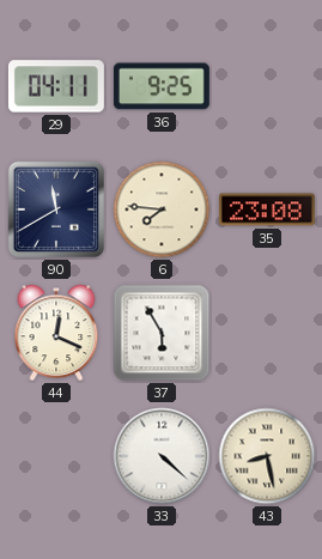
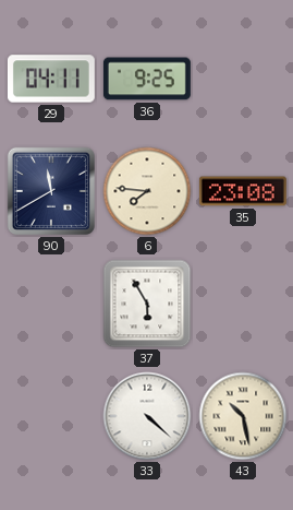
44: 12:19 -> none (56, 333)
43: 8:28 -> 10:28 (243, 416)
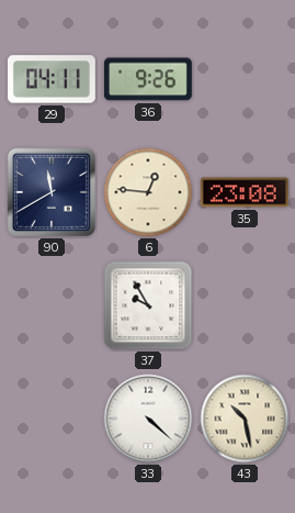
36: 9:25 -> 9:26 (148, 79)
6: 7:46 -> 12:46 (148, 192)
37: 5:55 -> 9:55 (148, 305)
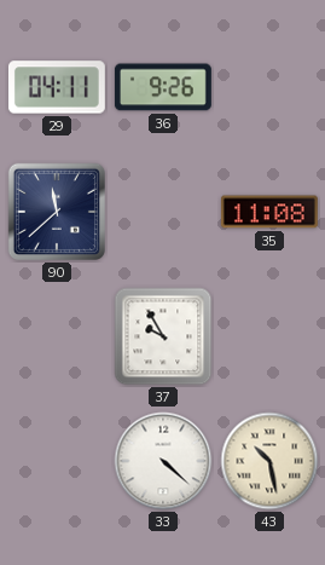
90: 11:40 -> 11:38 (57, 212)
6: 12:46 -> none (148, 192)
35: 23:08 -> 11:08 (269, 212)
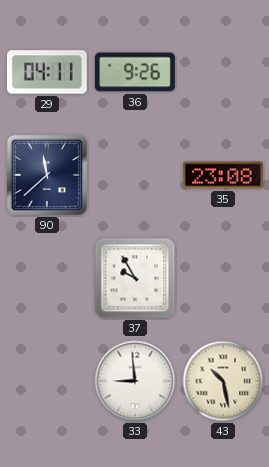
35: 11:08 -> 23:08 (223, 175)
33: 4:22 -> 8:59 (135, 381)
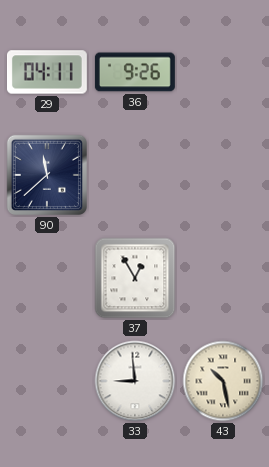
35: 23:08 -> none (223, 175)
37: 9:55 -> 12:55 (135, 278)
